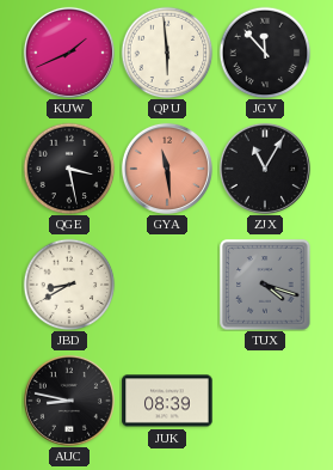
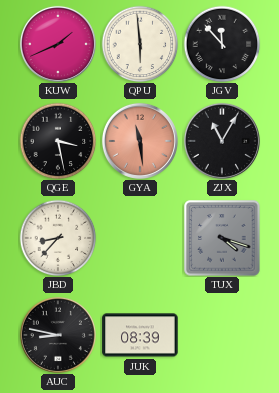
JBD: 8:40 -> 8:37 (58, 238)
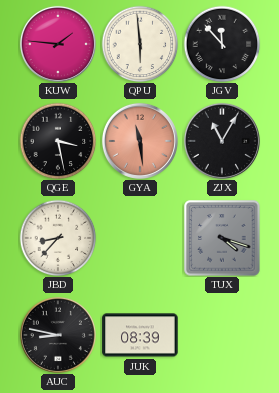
KUW: 1:41 -> 1:46 (58, 44)
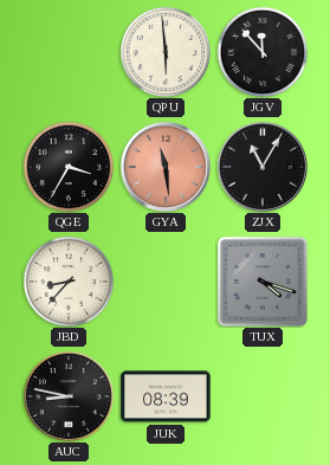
KUW: 1:46 -> none (58, 44)
QGE: 3:28 -> 3:35 (69, 167)
